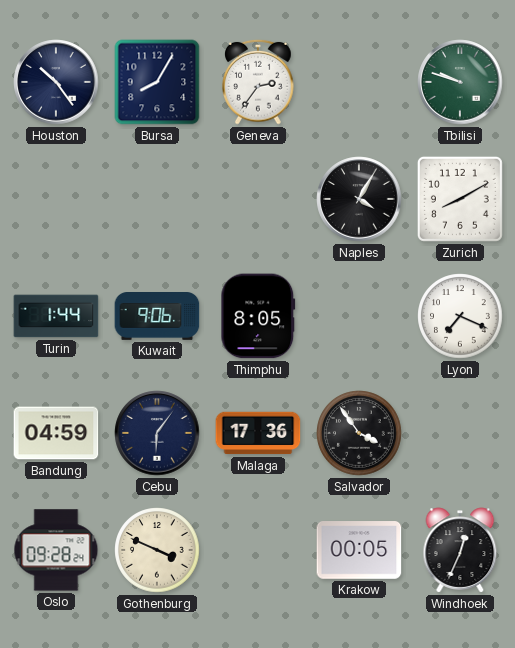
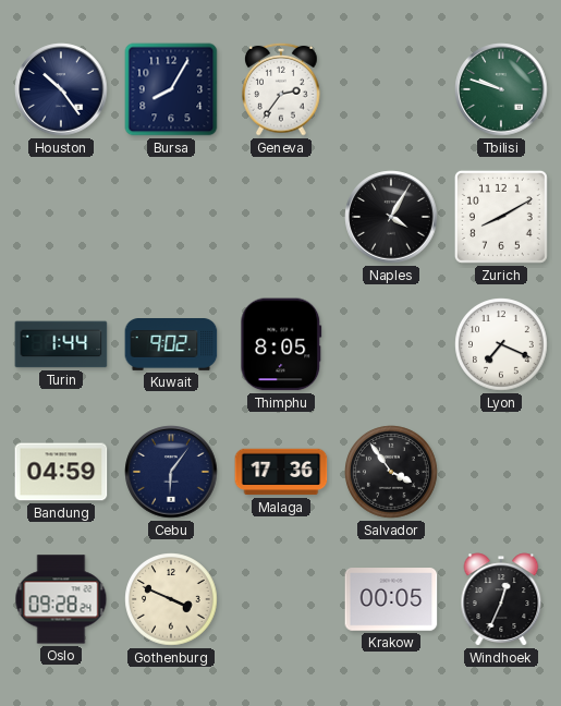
Kuwait: 9:06 -> 9:02 (171, 345)
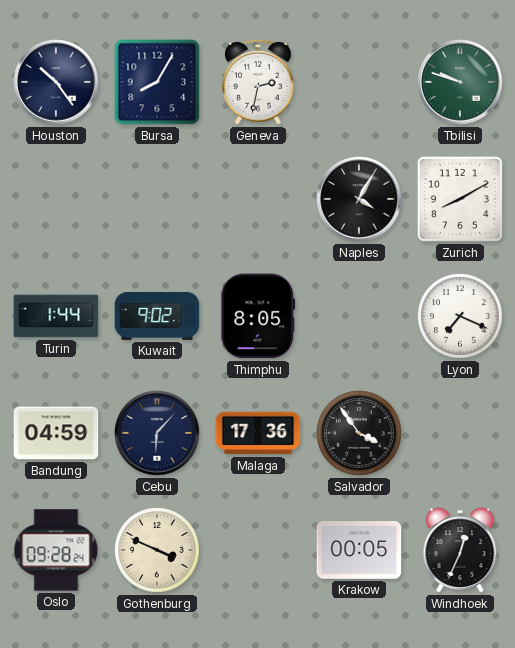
Geneva: 2:36 -> 2:32 (258, 82)
Cebu: 6:06 -> 6:07 (157, 433)
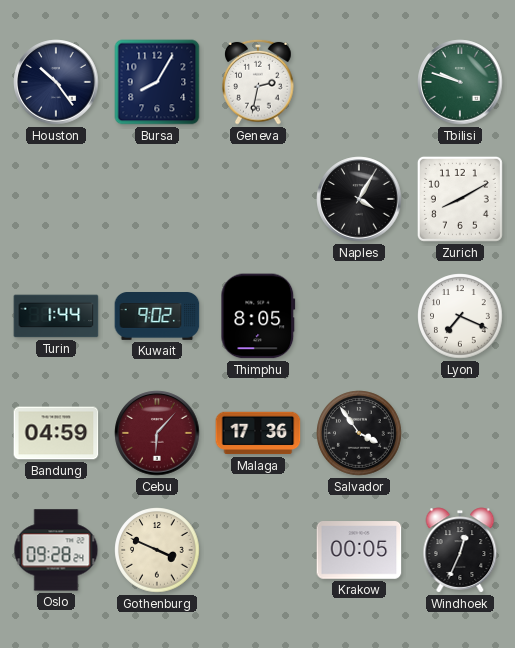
Cebu dial: navy -> burgundy (157, 433)
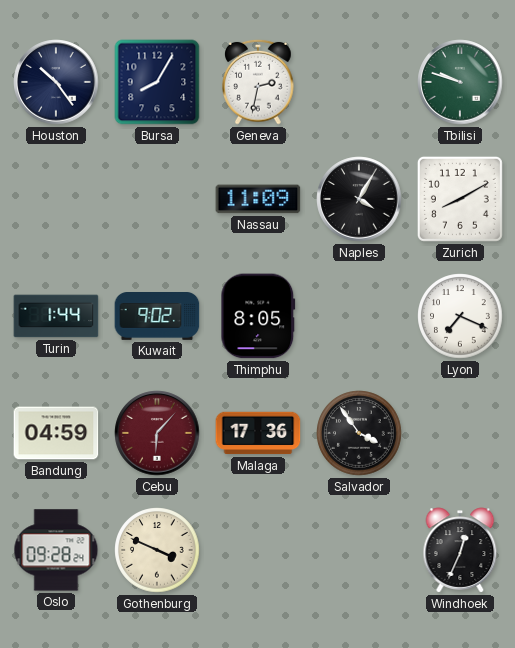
Nassau: none -> 11:09 (258, 199)
Krakow: 00:05 -> none (359, 550)
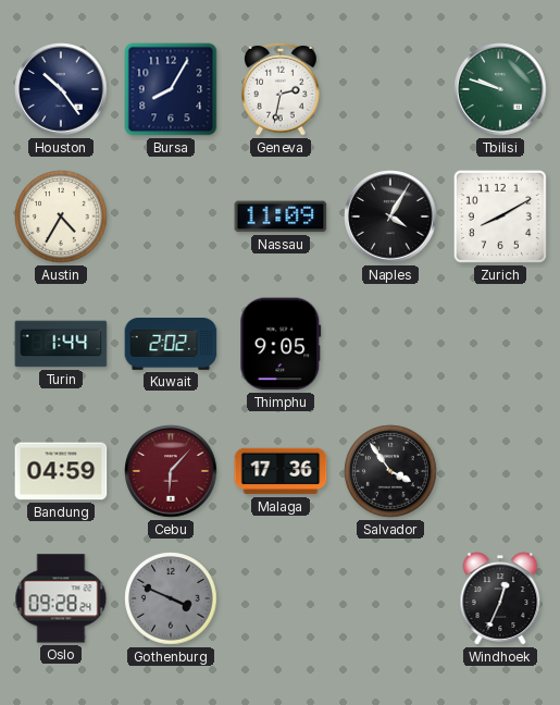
Austin: none -> 4:35 (61, 217)
Kuwait: 9:02 -> 2:02 (171, 345)
Thimphu: 8:05 -> 9:05 (281, 344)
Lyon: 7:19 -> none (460, 316)
Gothenburg dial: cream -> grey (171, 598)
